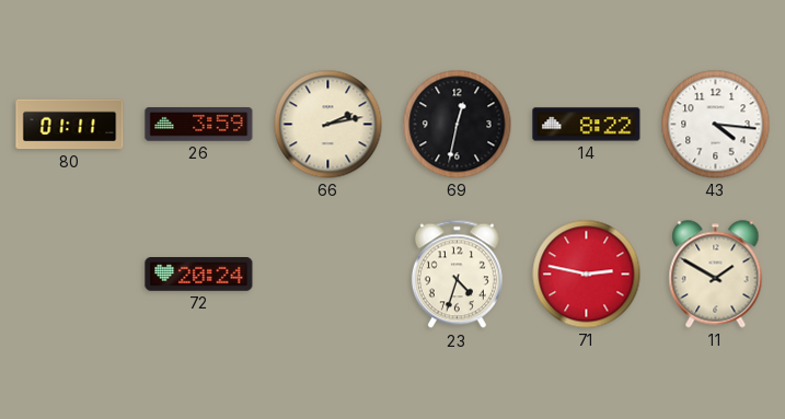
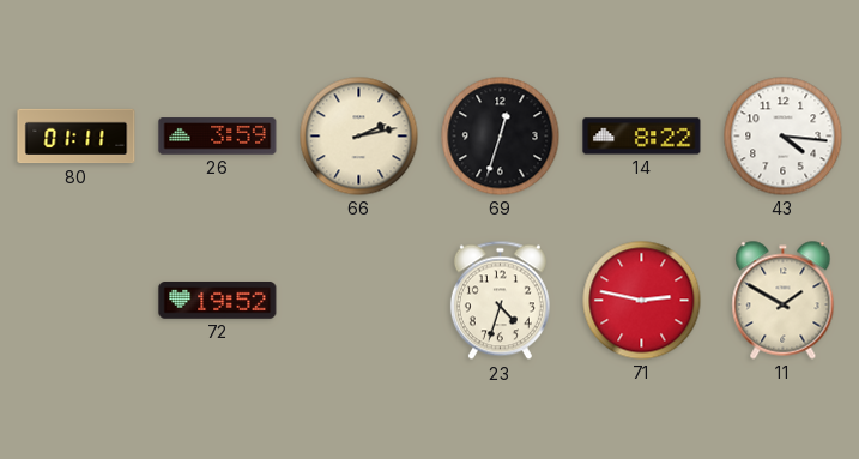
69: 12:32 -> 12:33 (501, 137)
72: 20:24 -> 19:52 (218, 301)
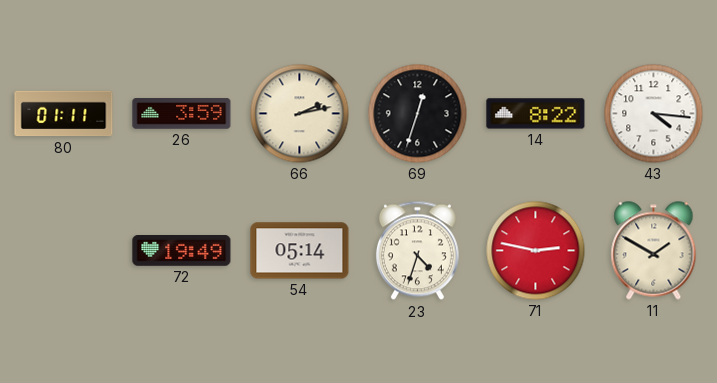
72: 19:52 -> 19:49 (182, 251)
54: none -> 05:14 (300, 251)
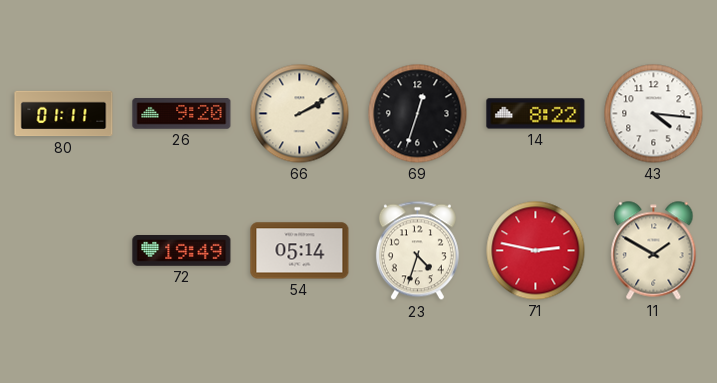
26: 3:59 -> 9:20 (182, 114)
66: 2:13 -> 2:10 (300, 114)
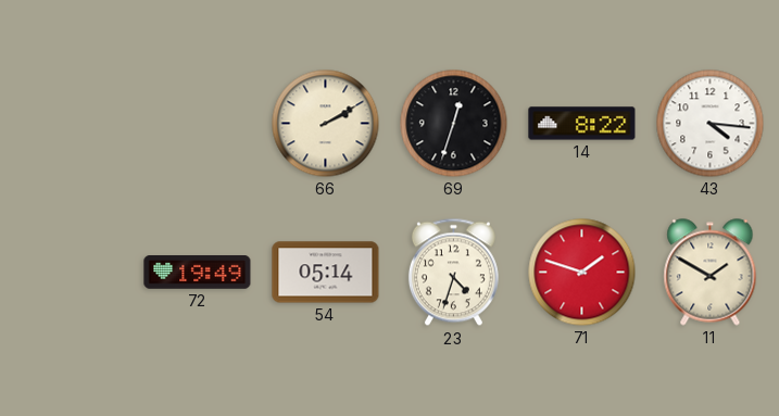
80: 01:11 -> none (64, 114)
26: 9:20 -> none (182, 114)
71: 2:47 -> 1:48 (582, 273)
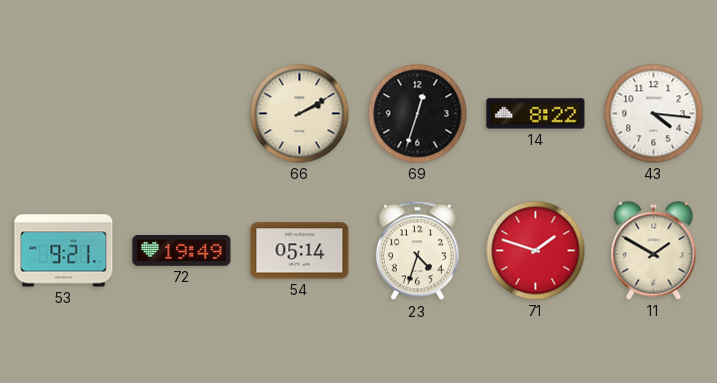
53: none -> 9:21 (64, 251)
